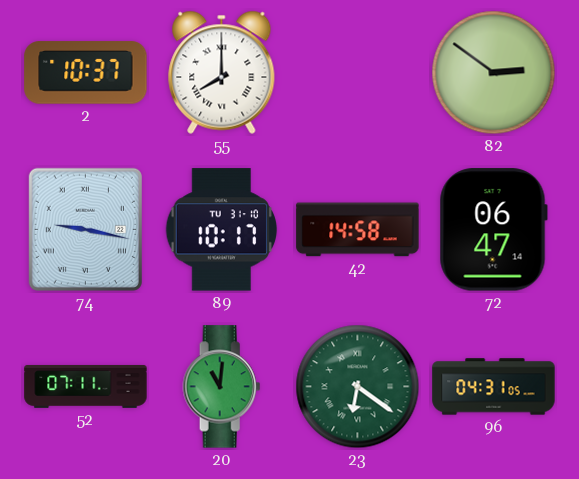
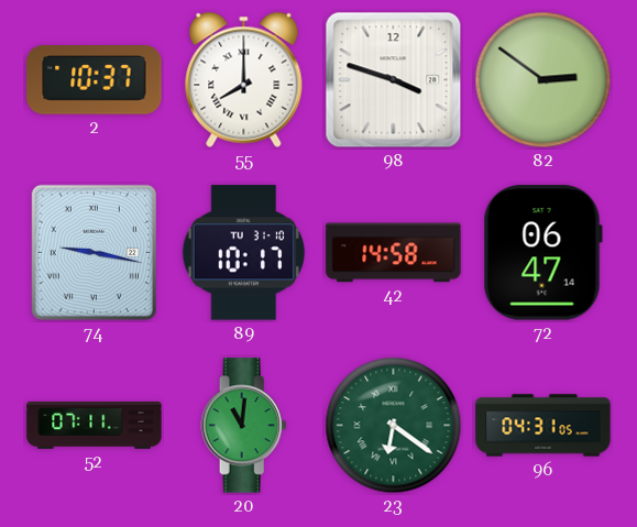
98: none -> 3:48 (394, 80)
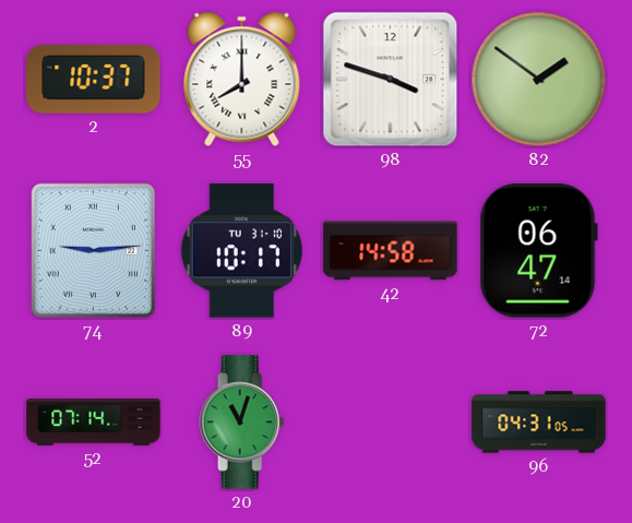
82: 2:51 -> 1:51 (539, 80)
74: 9:17 -> 9:14 (93, 250)
52: 07:11 -> 07:14 (94, 421)
20: 11:01 -> 11:03 (242, 423)
23: 6:21 -> none (394, 426)
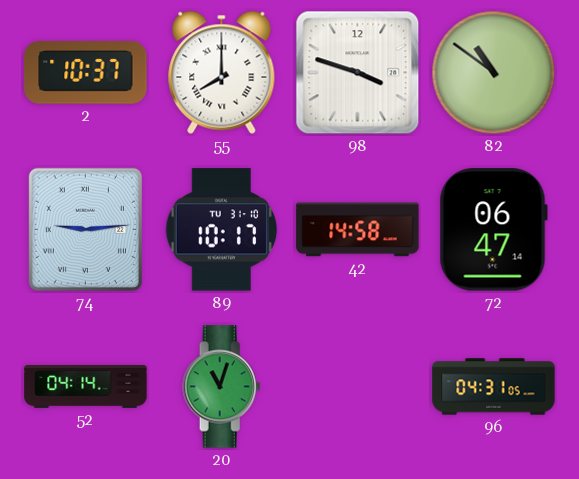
82: 1:51 -> 10:51 (494, 73)
52: 07:14 -> 04:14 (86, 386)
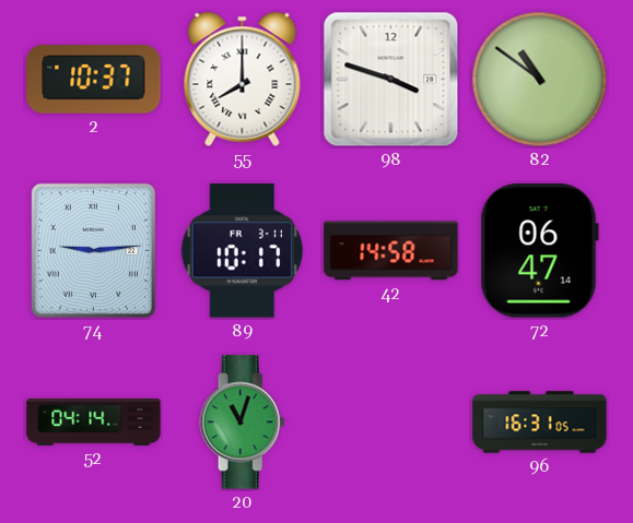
89 date: TU 31-10 -> FR 3-11 (243, 251)
96: 04:31 -> 16:31 (540, 423)
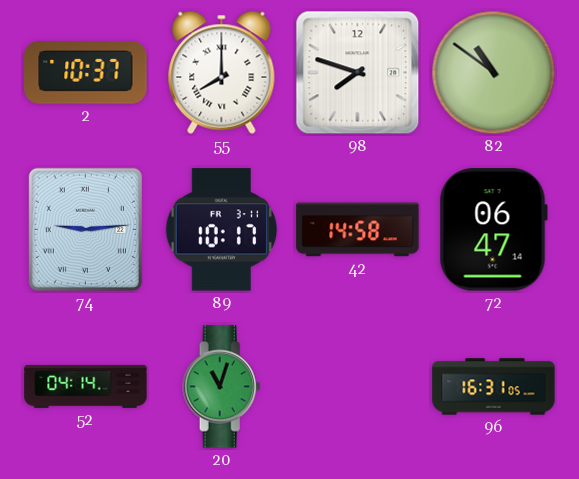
98: 3:48 -> 7:48 (358, 73)
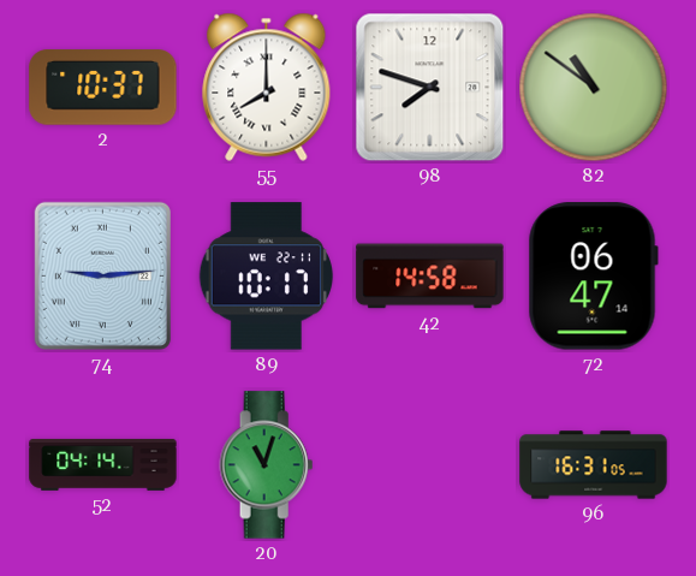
89 date: FR 3-11 -> WE 22-11 (267, 277)
